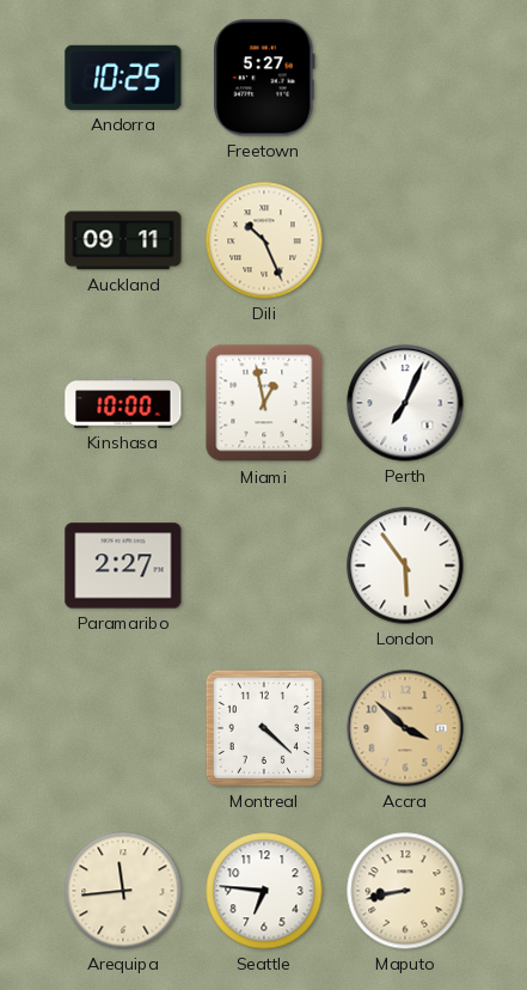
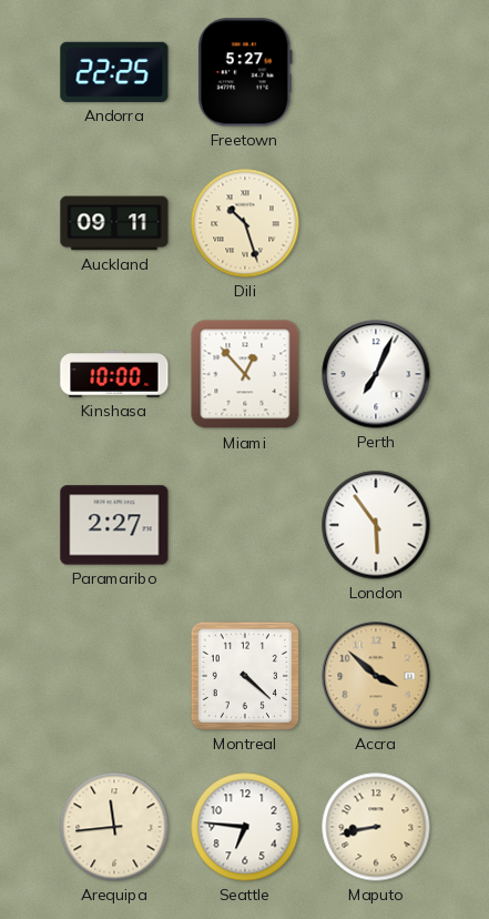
Andorra: 10:25 -> 22:25 (114, 72)
Dili: 10:26 -> 10:27 (245, 223)
Miami: 12:58 -> 12:53 (245, 374)
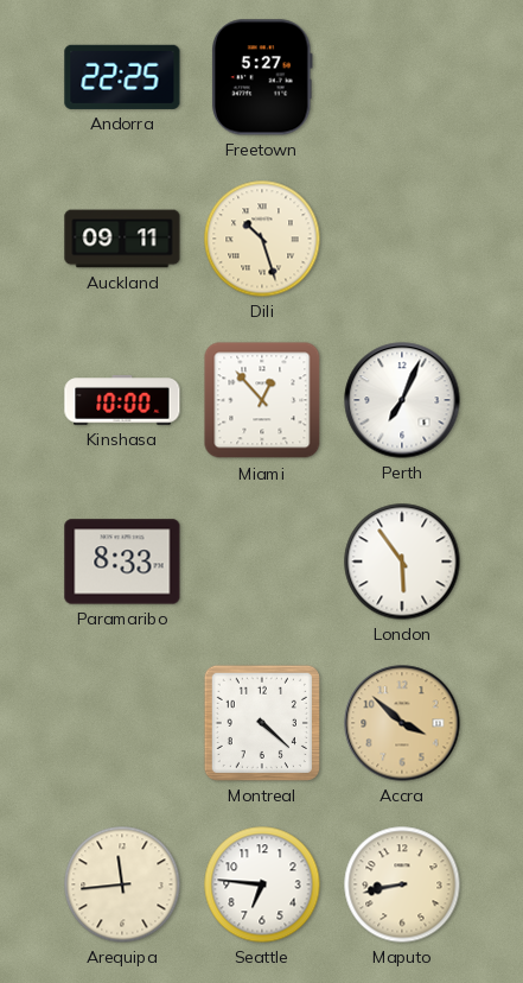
Paramaribo: 2:27 -> 8:33 (122, 562)
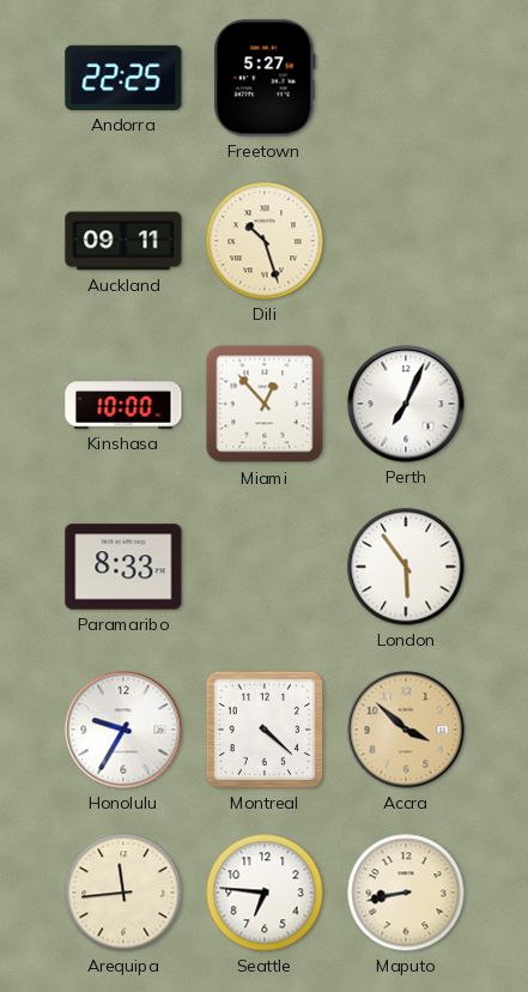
Honolulu: none -> 9:35 (123, 730)
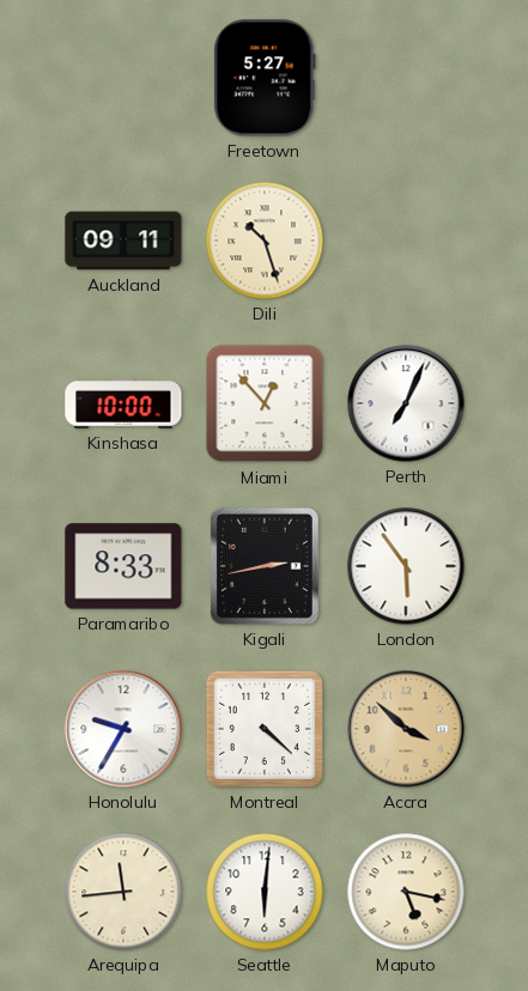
Andorra: 22:25 -> none (123, 78)
Kigali: none -> 2:43 (265, 566)
Seattle: 6:46 -> 6:01 (265, 892)
Maputo: 8:43 -> 5:17 (406, 892)
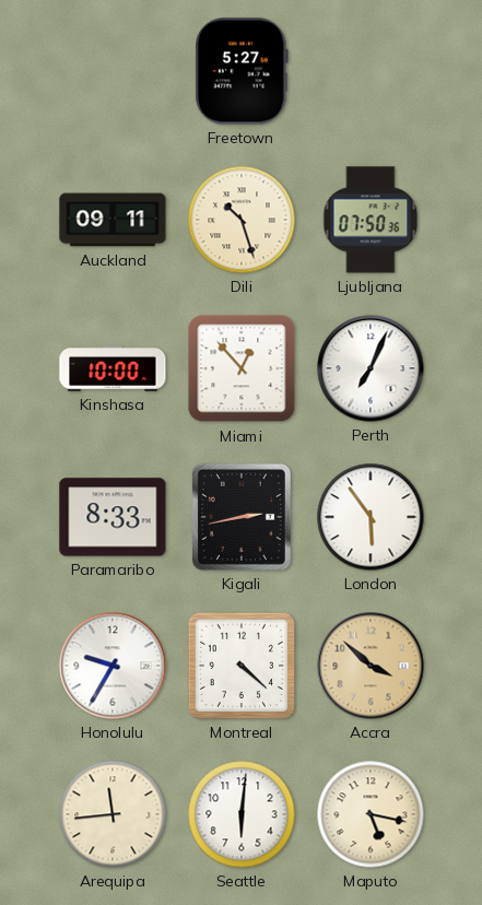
Ljubljana: none -> 07:50 (371, 220)
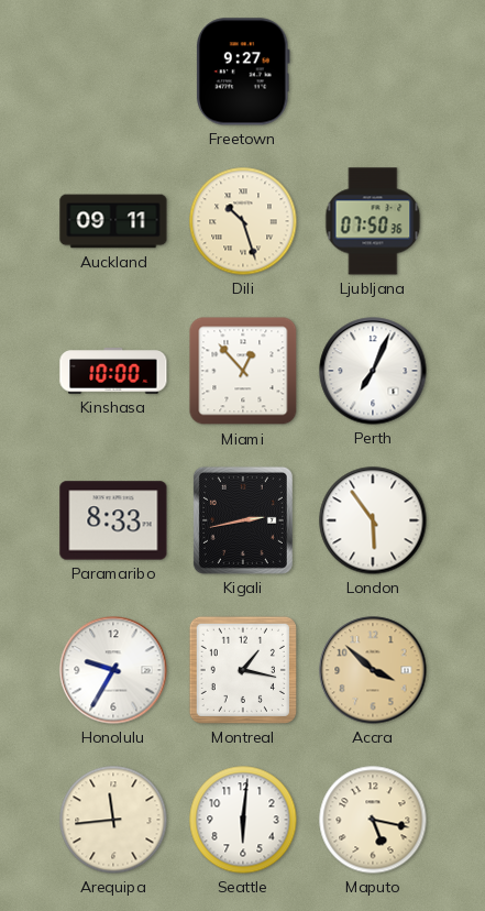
Freetown: 5:27 -> 9:27 (243, 72)
Montreal: 4:22 -> 1:17 (243, 670)
